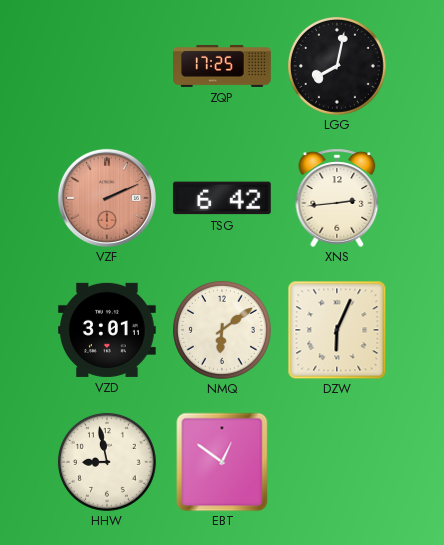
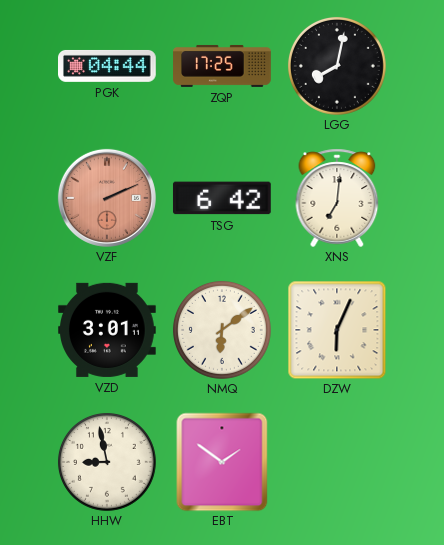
PGK: none -> 04:44 (108, 66)
XNS: 2:44 -> 7:01 (337, 198)
EBT: 12:51 -> 1:51 (222, 462)
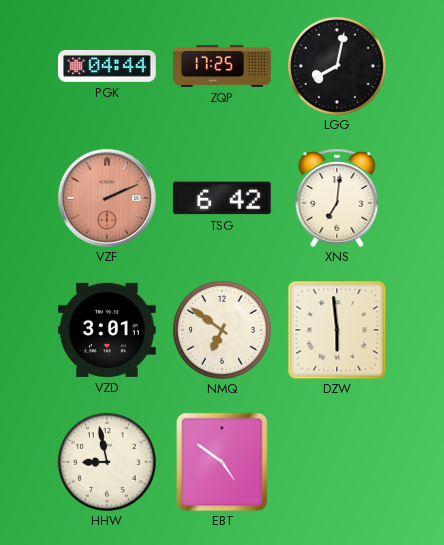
NMQ: 6:09 -> 6:51 (222, 330)
DZW: 6:04 -> 5:59 (337, 330)
EBT: 1:51 -> 4:51 (222, 462)
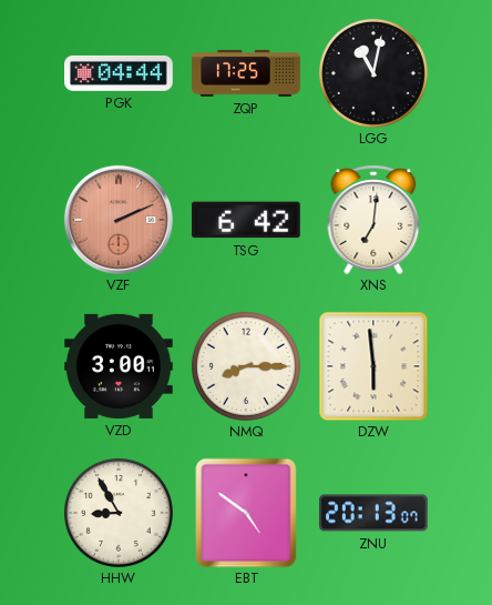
LGG: 8:02 -> 11:02 (373, 73)
VZD: 3:01 -> 3:00 (120, 366)
NMQ: 6:51 -> 8:15 (246, 366)
HHW: 8:58 -> 8:55 (119, 513)
ZNU: none -> 20:13 (375, 513)
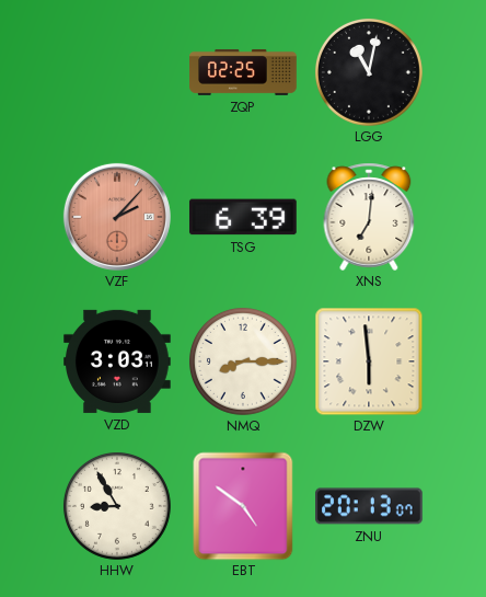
PGK: 04:44 -> none (120, 73)
ZQP: 17:25 -> 02:25 (243, 72)
VZF: 2:11 -> 2:07 (117, 217)
TSG: 6:42 -> 6:39 (243, 217)
VZD: 3:00 -> 3:03 (118, 361)
